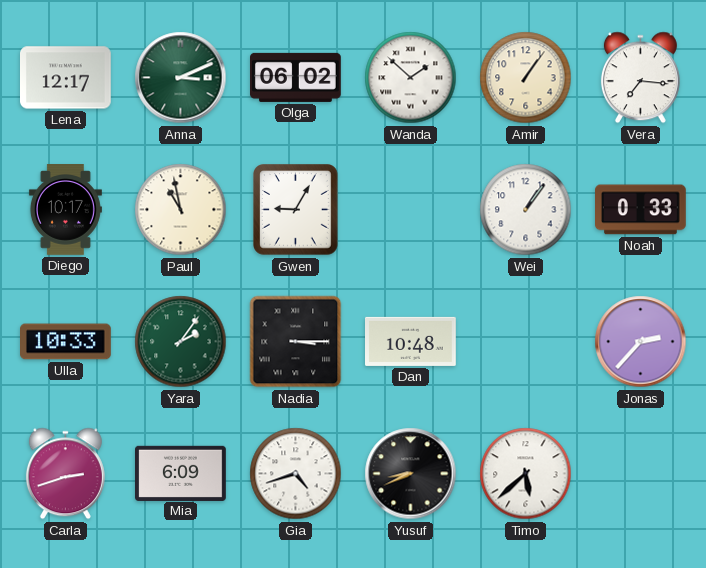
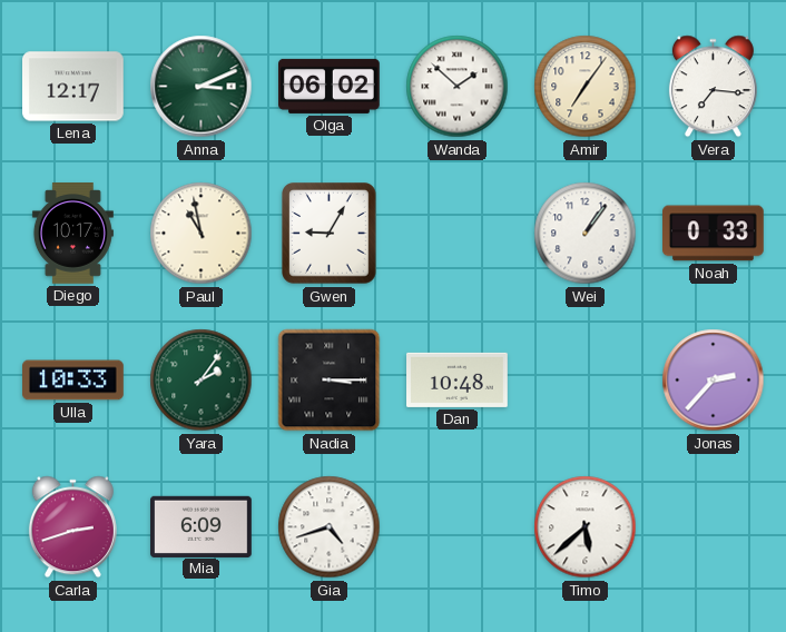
Amir: 1:06 -> 7:06 (586, 87)
Yusuf: 8:41 -> none (411, 474)
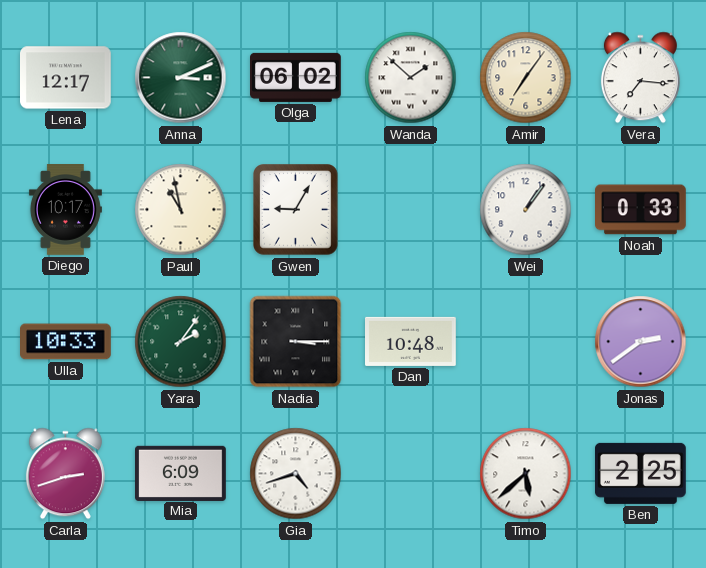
Jonas: 2:37 -> 2:39 (641, 342)
Ben: none -> 2:25 (641, 473)
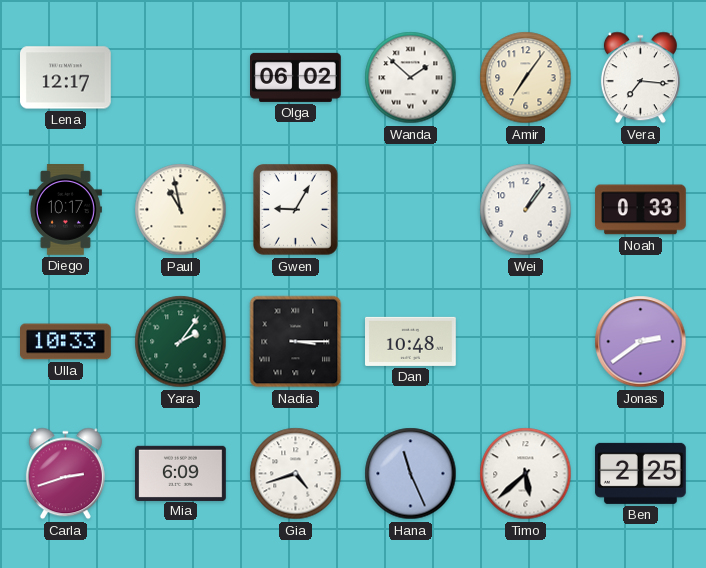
Anna: 3:11 -> none (181, 78)
Hana: none -> 11:26 (411, 474)
